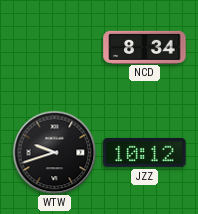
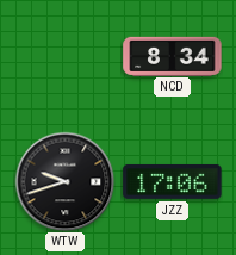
JZZ: 10:12 -> 17:06 (173, 181)
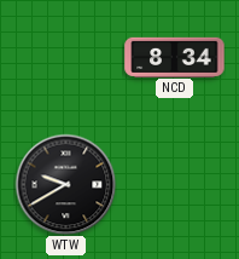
WTW: 9:42 -> 9:40 (65, 184)
JZZ: 17:06 -> none (173, 181)
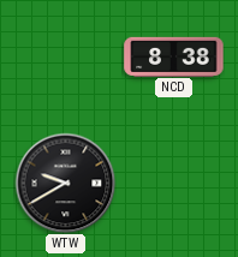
NCD: 8:34 -> 8:38 (174, 56)
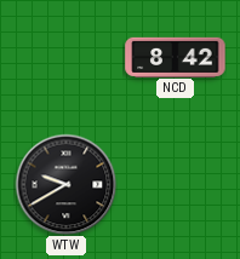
NCD: 8:38 -> 8:42 (176, 57)
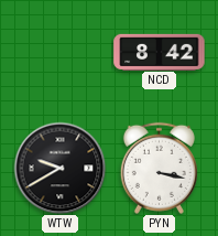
PYN: none -> 3:17 (159, 168)
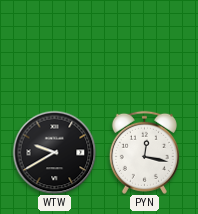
NCD: 8:42 -> none (160, 52)
PYN: 3:17 -> 12:17 (144, 152)
